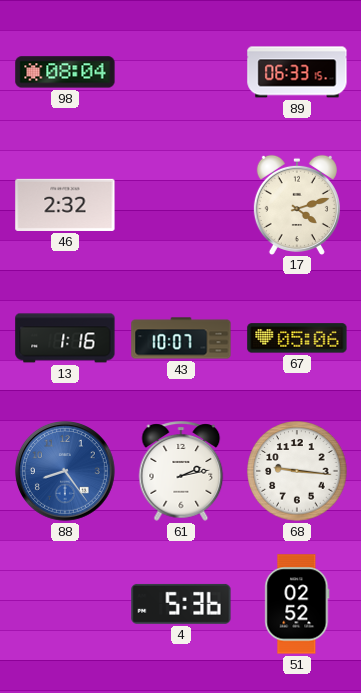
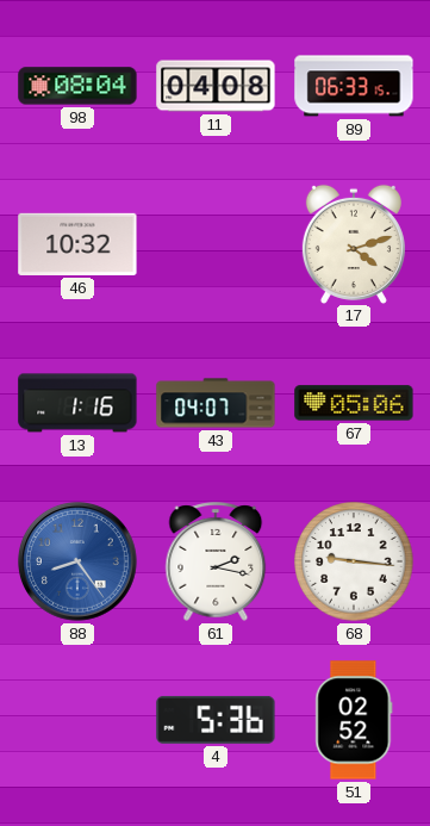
11: none -> 04:08 (216, 86)
46: 2:32 -> 10:32 (77, 244)
43: 10:07 -> 04:07 (216, 403)
61: 2:13 -> 2:17 (216, 561)
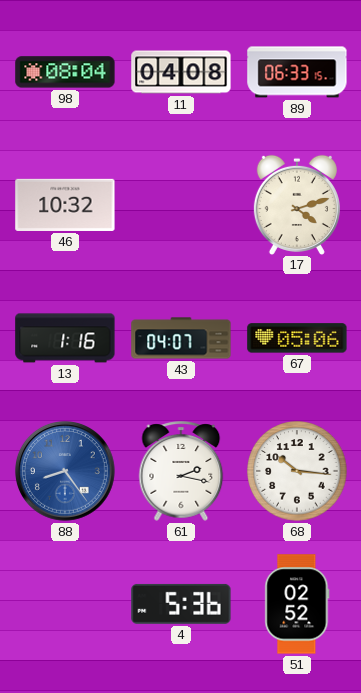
68: 9:16 -> 10:16 (297, 471)
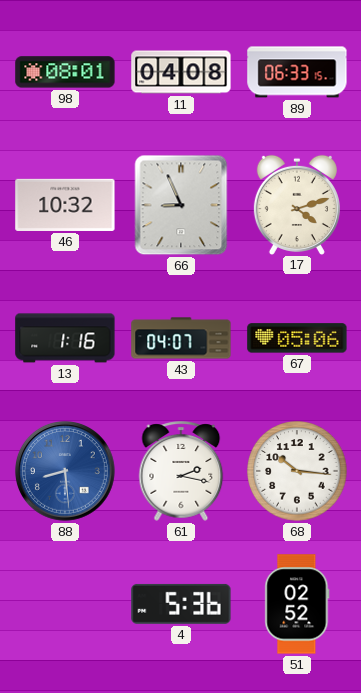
98: 08:04 -> 08:01 (65, 72)
66: none -> 8:56 (181, 205)
88: 8:24 -> 8:29 (66, 472)
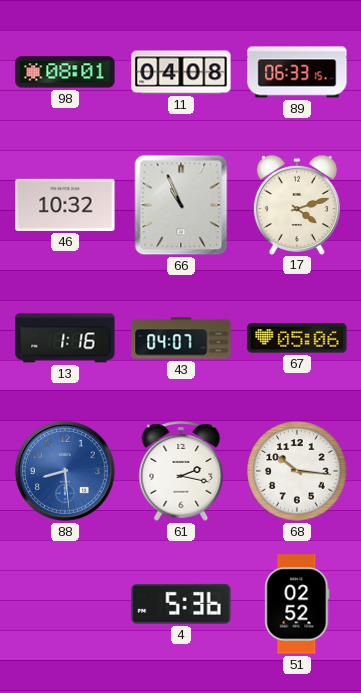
66: 8:56 -> 10:56 (181, 205)
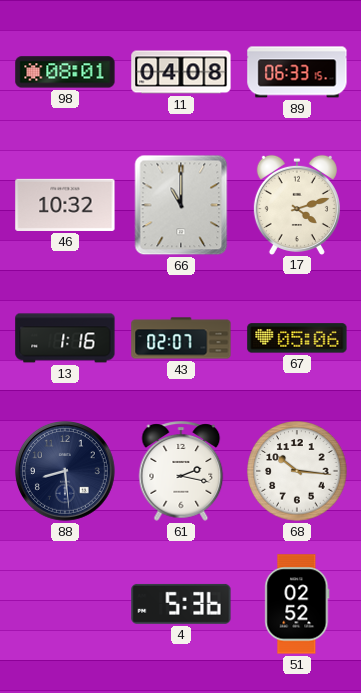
66: 10:56 -> 11:00 (181, 205)
43: 04:07 -> 02:07 (181, 338)
88 dial: blue -> navy (66, 472)
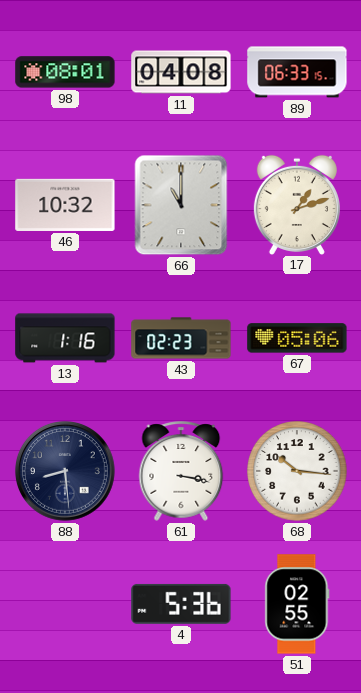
17: 4:12 -> 1:12 (297, 204)
43: 02:07 -> 02:23 (181, 338)
61: 2:17 -> 3:17 (181, 471)
51: 02:52 -> 02:55 (297, 604)
